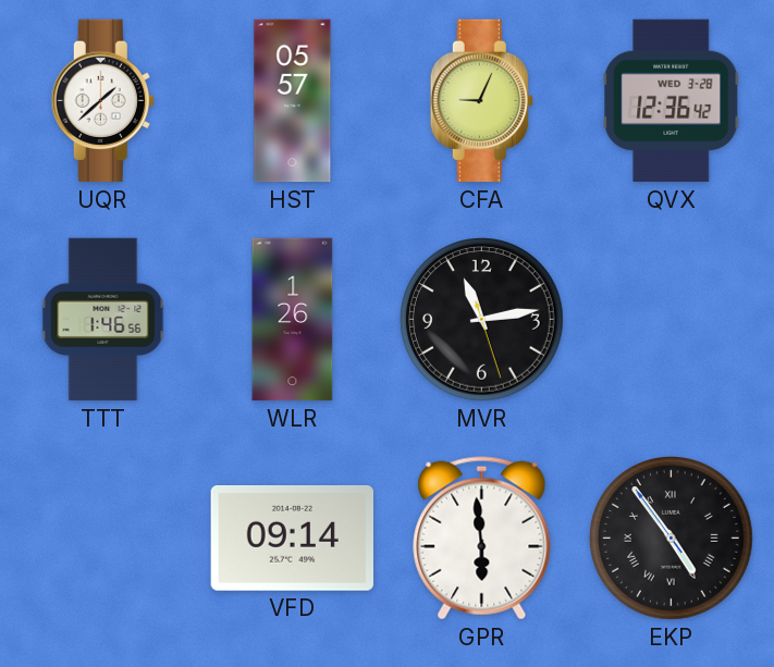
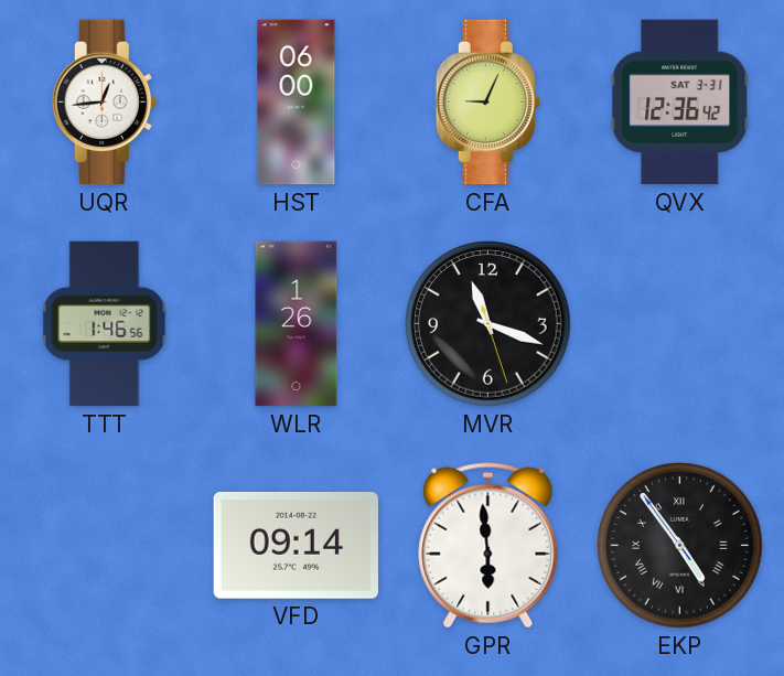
UQR: 1:38 -> 12:44 (104, 103)
HST: 05:57 -> 06:00 (297, 103)
QVX date: WED 3-28 -> SAT 3-31 (680, 103)
MVR: 11:13 -> 11:18 (488, 324)
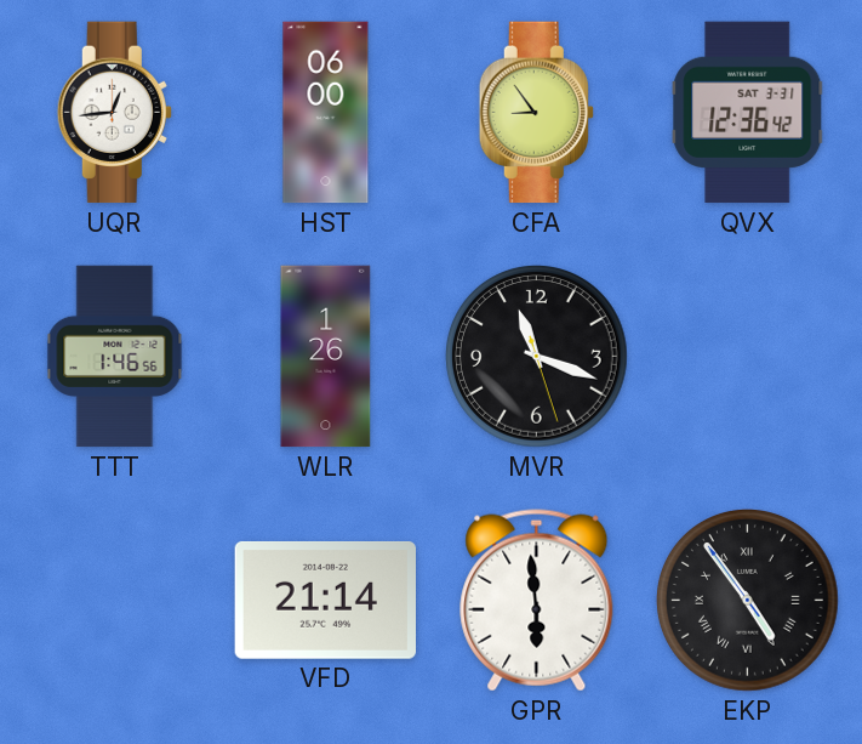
CFA: 9:04 -> 8:54 (536, 113)
VFD: 09:14 -> 21:14 (325, 600)
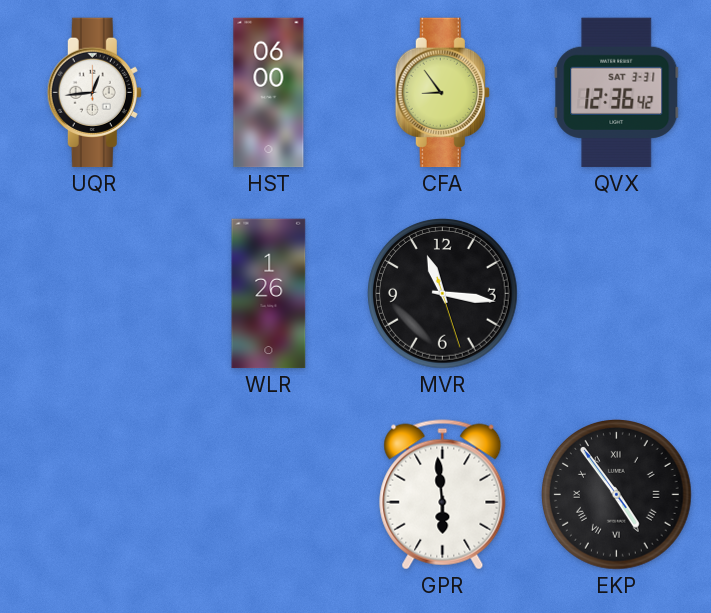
TTT: 1:46 -> none (115, 357)
MVR: 11:18 -> 11:16 (443, 294)
VFD: 21:14 -> none (325, 600)
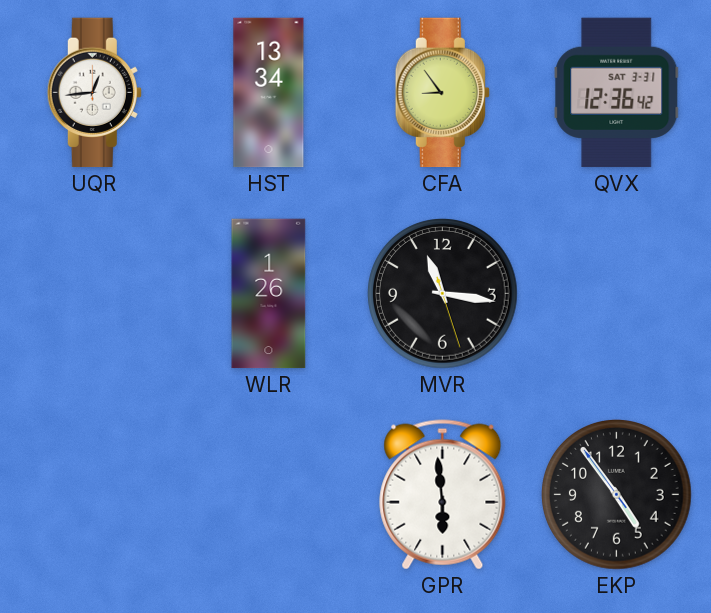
HST: 06:00 -> 13:34 (269, 93)
EKP numerals: Roman -> Arabic (617, 495)
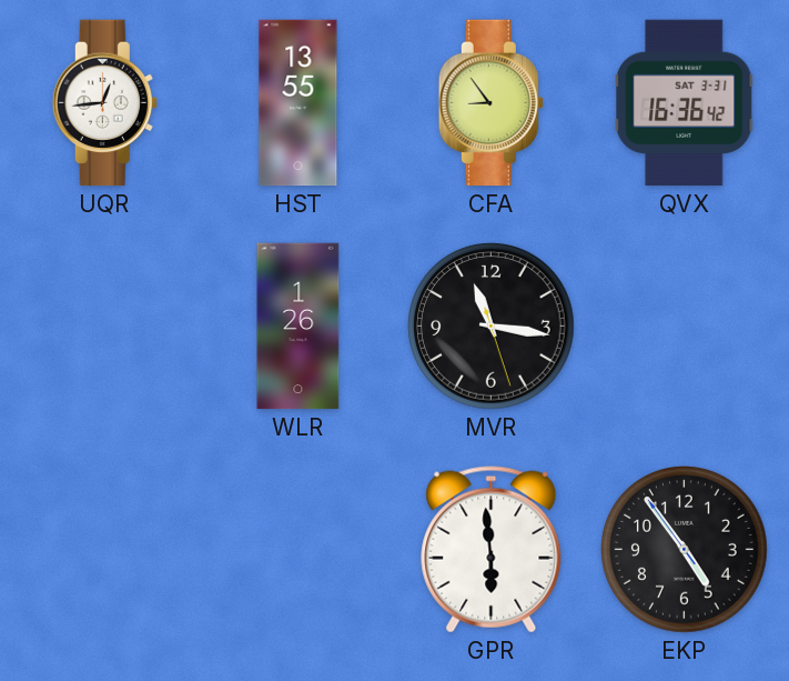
HST: 13:34 -> 13:55 (299, 103)
QVX: 12:36 -> 16:36 (685, 103)
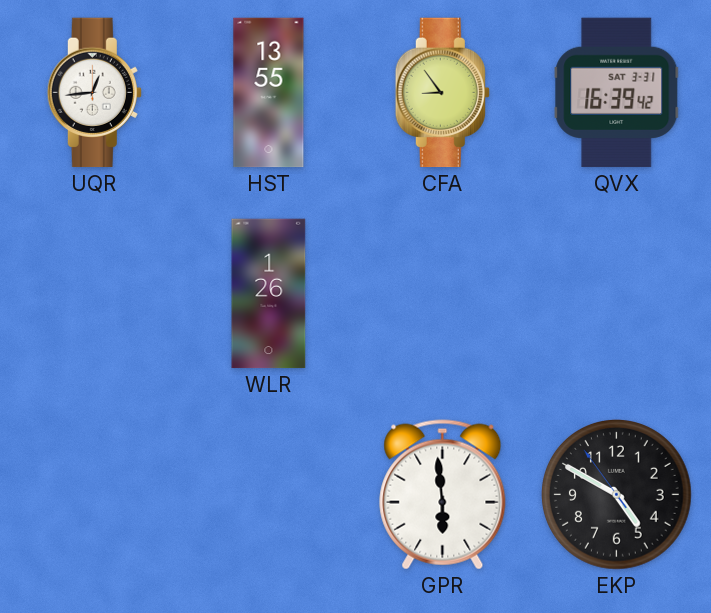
QVX: 16:36 -> 16:39 (617, 93)
MVR: 11:16 -> none (492, 327)
EKP: 4:53 -> 4:49 (617, 495)
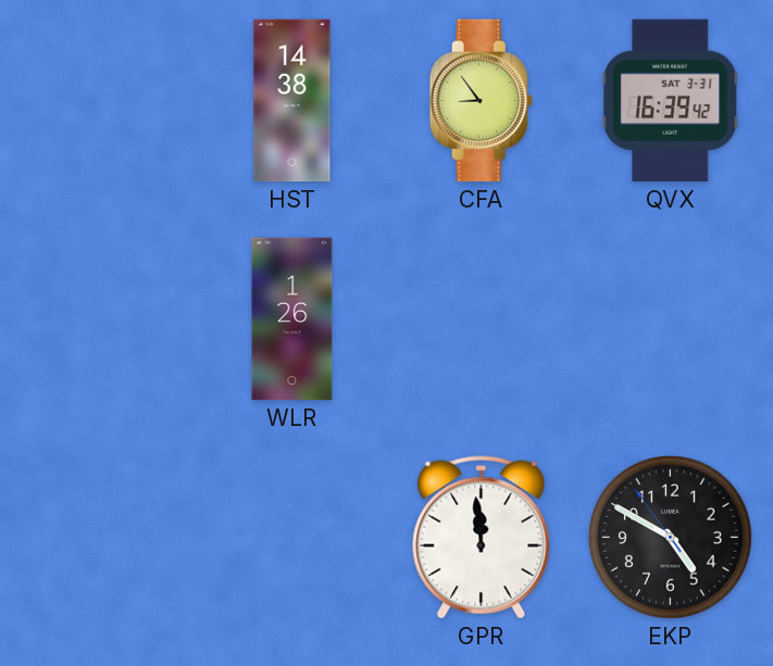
UQR: 12:44 -> none (94, 93)
HST: 13:55 -> 14:38 (292, 101)
GPR: 5:59 -> 11:59 (482, 538)
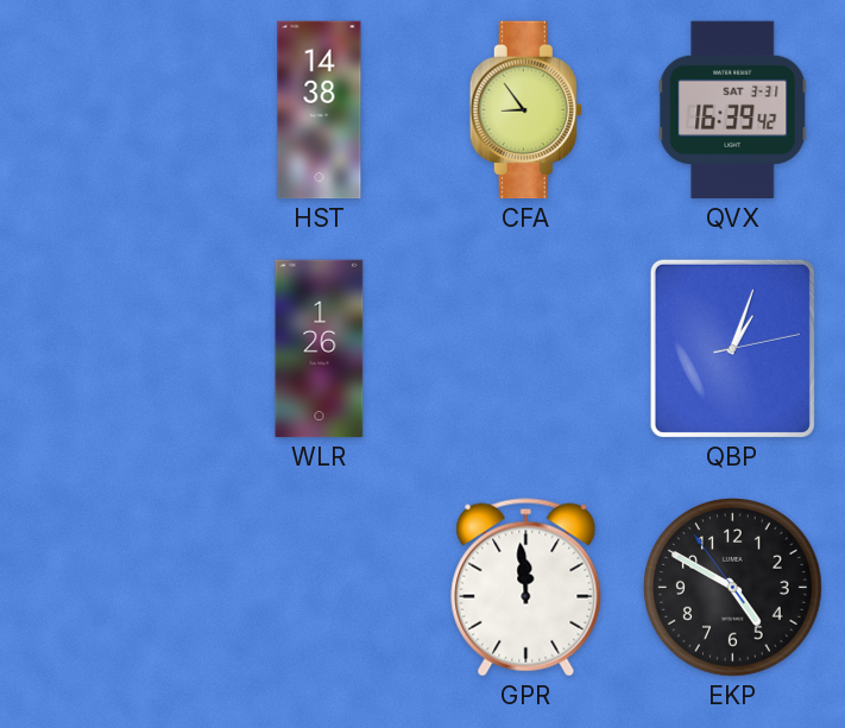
QBP: none -> 1:03 (732, 348)
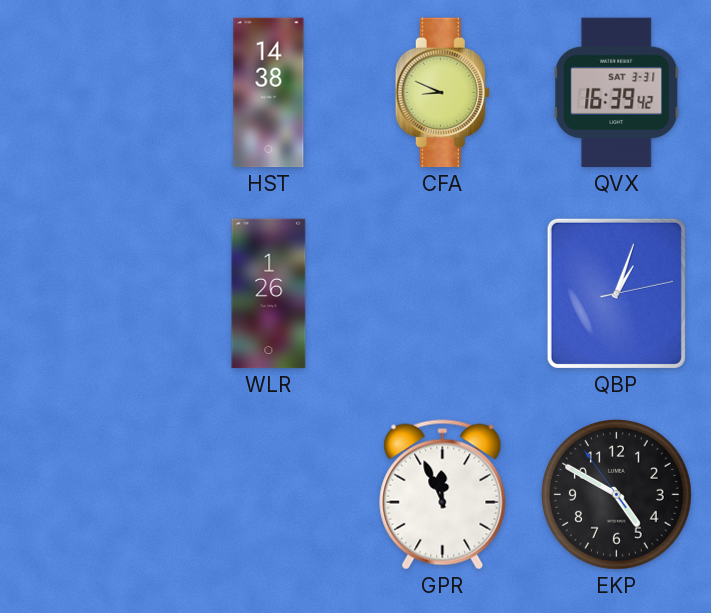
CFA: 8:54 -> 8:49 (442, 93)
GPR: 11:59 -> 11:56 (443, 495)
